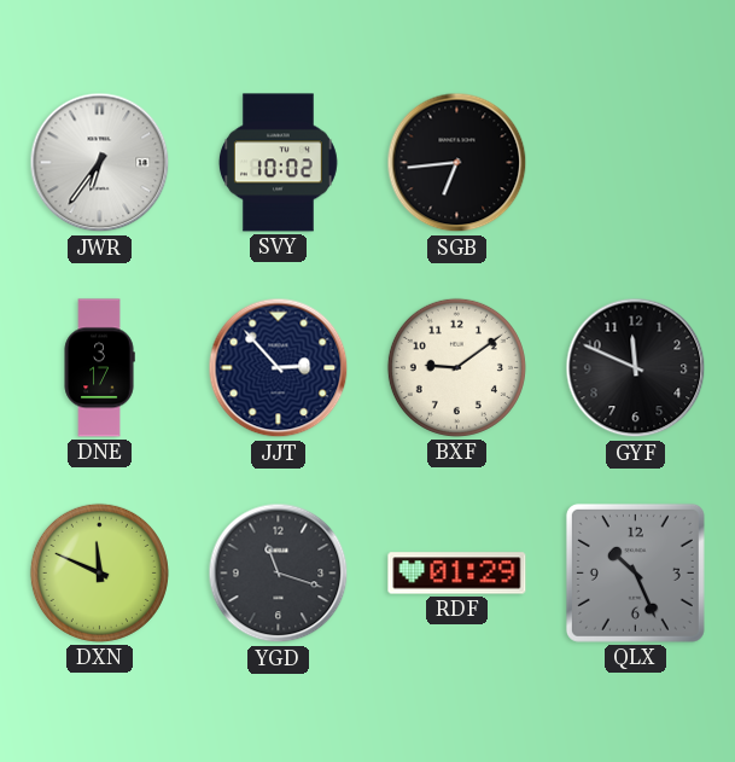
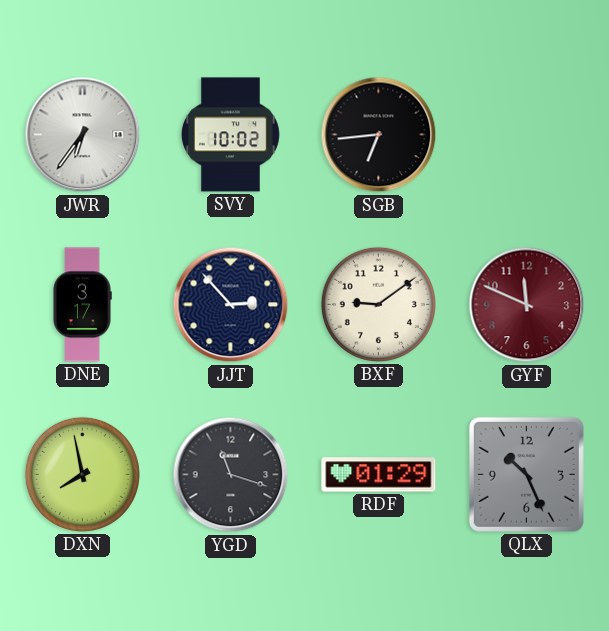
GYF dial: black -> burgundy (527, 305)
DXN: 11:49 -> 7:58 (82, 474)
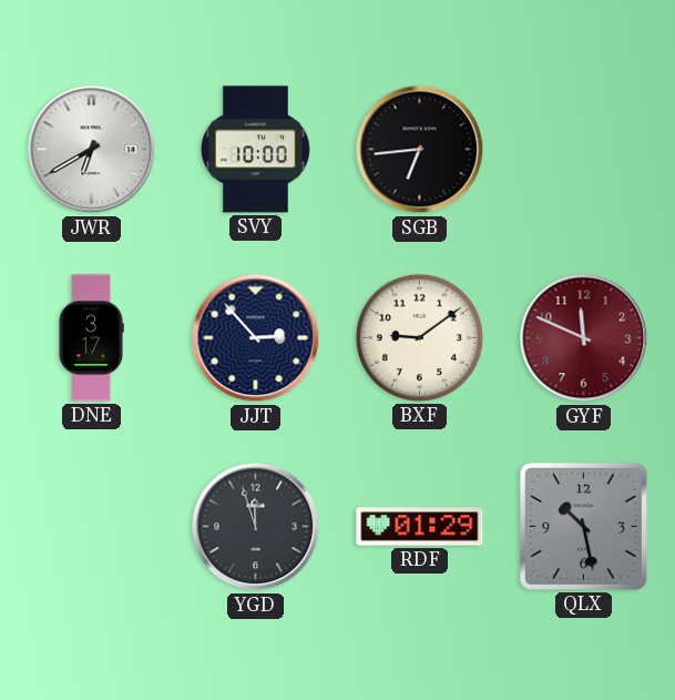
JWR: 6:36 -> 6:40 (92, 150)
SVY: 10:02 -> 10:00 (255, 150)
DXN: 7:58 -> none (82, 474)
YGD: 11:18 -> 11:57 (256, 527)
QLX: 10:26 -> 10:28 (583, 526)
